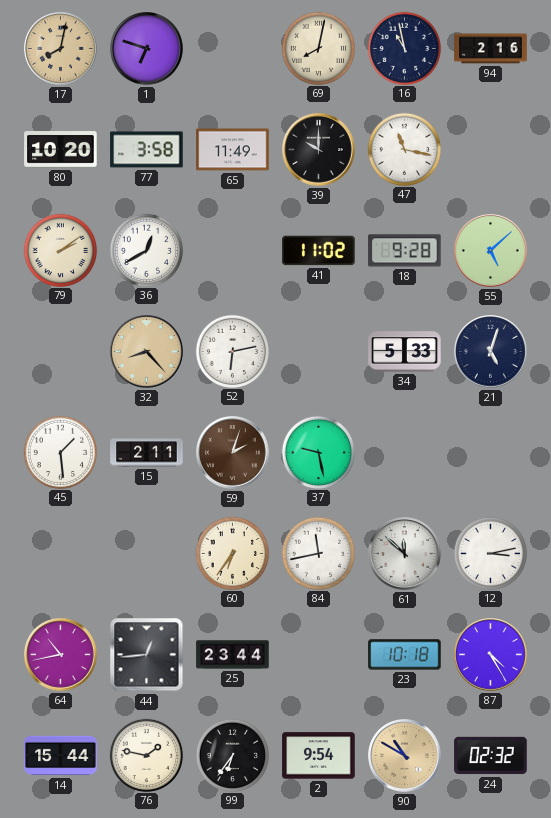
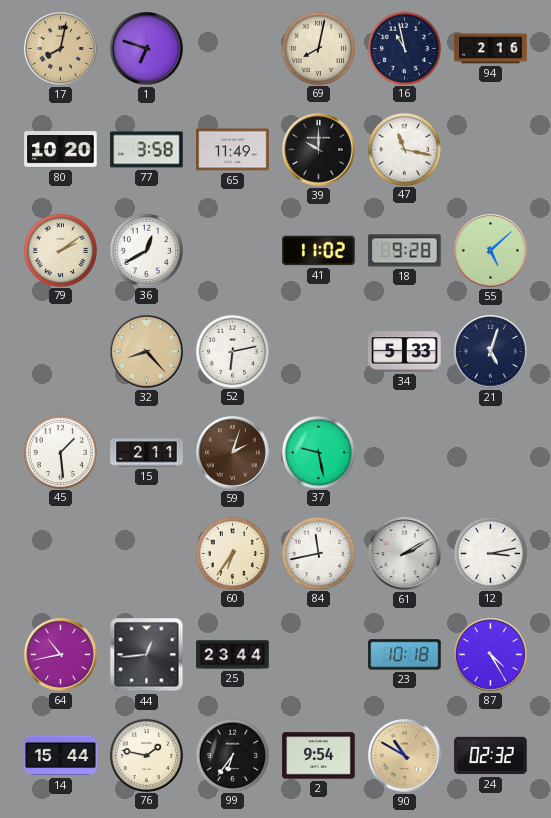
61: 11:52 -> 2:10 (405, 554)
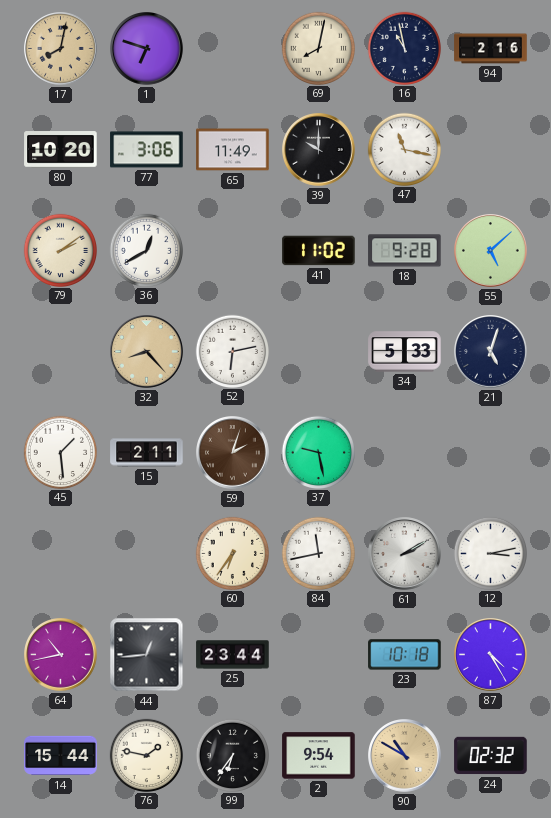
77: 3:58 -> 3:06 (147, 150)
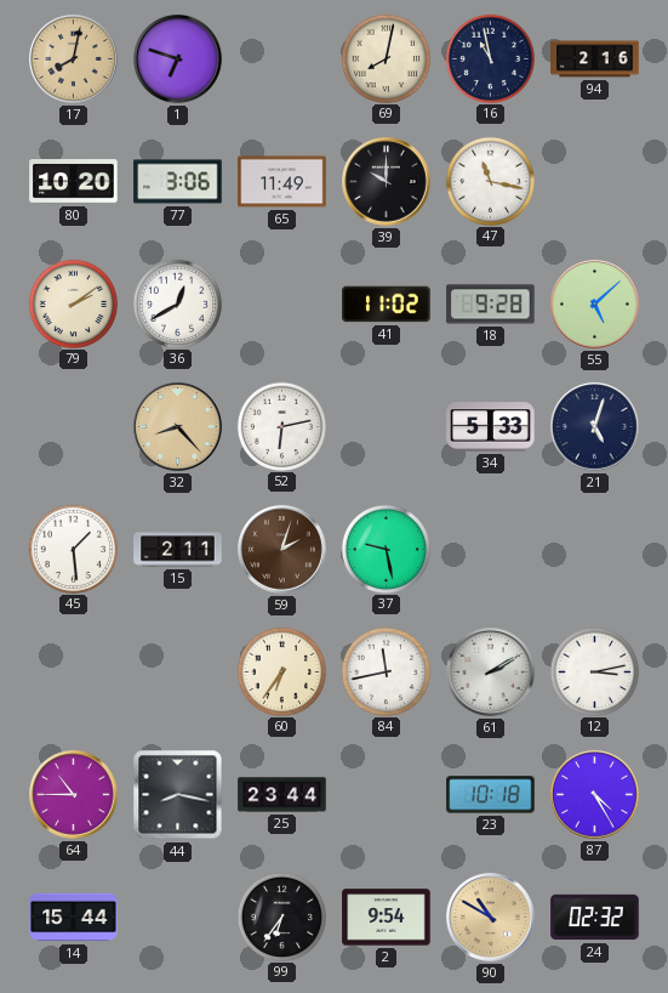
64: 10:43 -> 10:45 (74, 795)
44: 12:44 -> 8:17 (178, 795)
76: 1:47 -> none (147, 755)
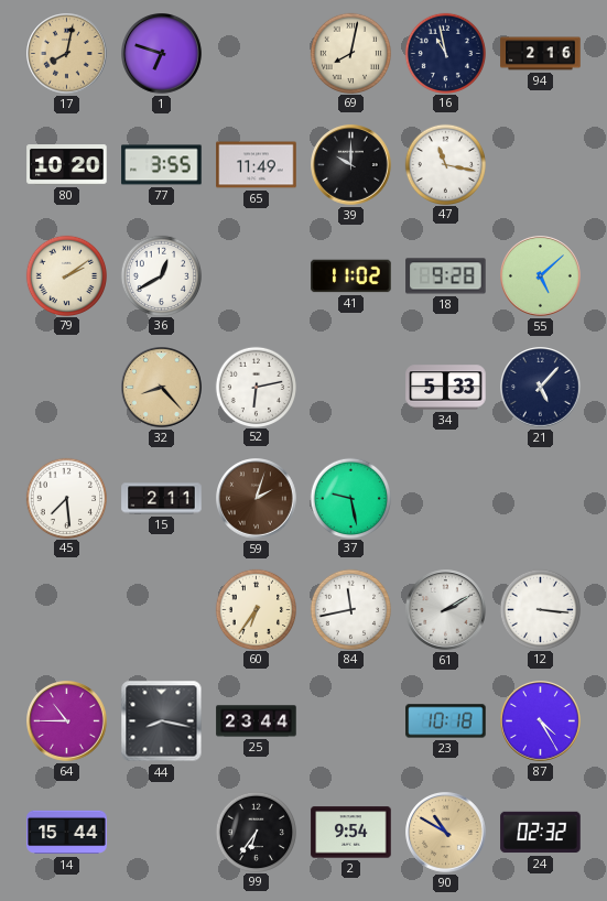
77: 3:06 -> 3:55 (162, 165)
21: 5:03 -> 5:07 (541, 388)
45: 1:29 -> 7:29 (67, 498)
12: 3:13 -> 3:16 (541, 609)
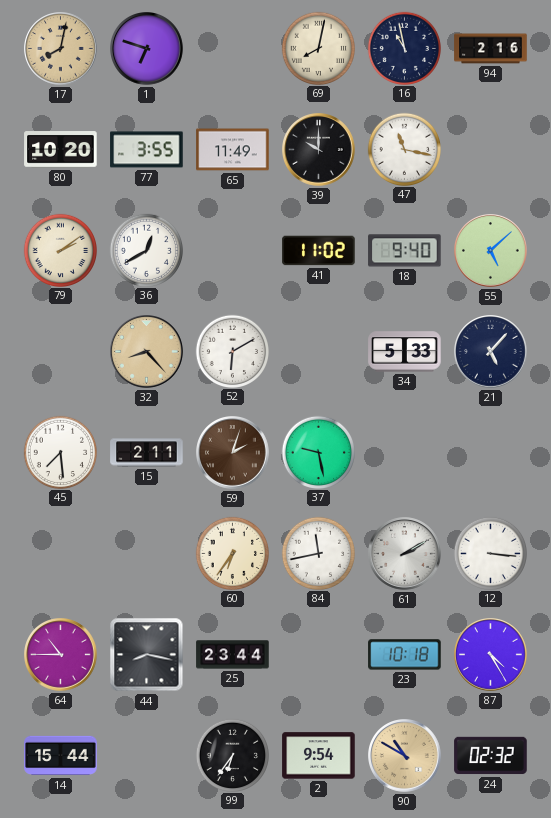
18: 9:28 -> 9:40 (405, 251)
52: 6:13 -> 6:10 (233, 351)
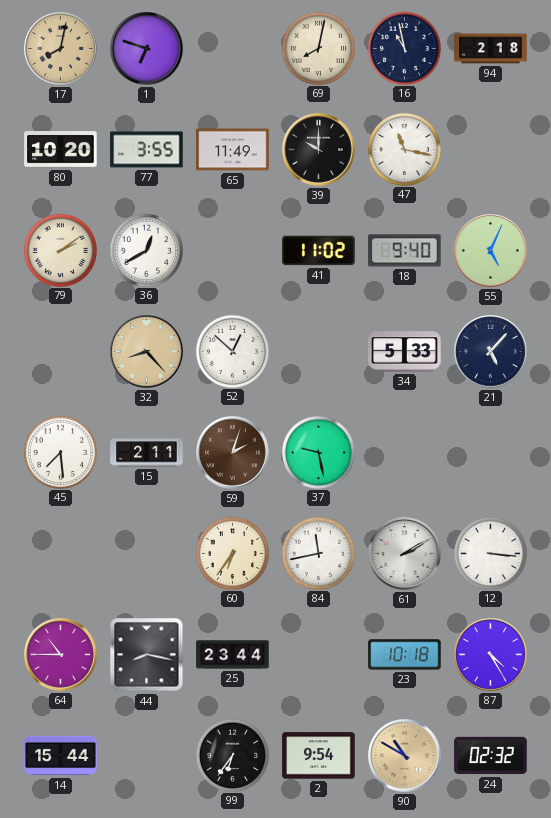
94: 2:16 -> 2:18 (491, 49)
55: 5:08 -> 5:04 (491, 251)
52: 6:10 -> 12:52 (233, 351)
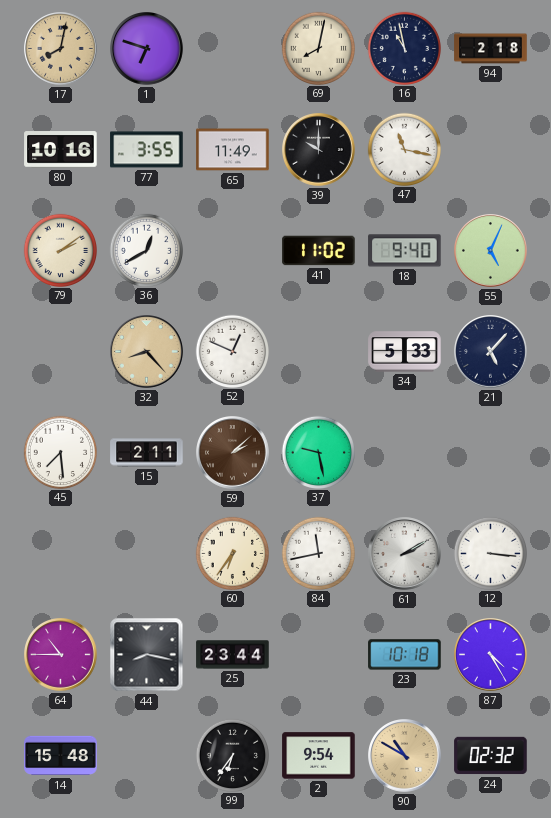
80: 10:20 -> 10:16 (61, 150)
52: 12:52 -> 12:49 (233, 351)
59: 2:03 -> 2:08 (233, 453)
14: 15:44 -> 15:48 (61, 756)
